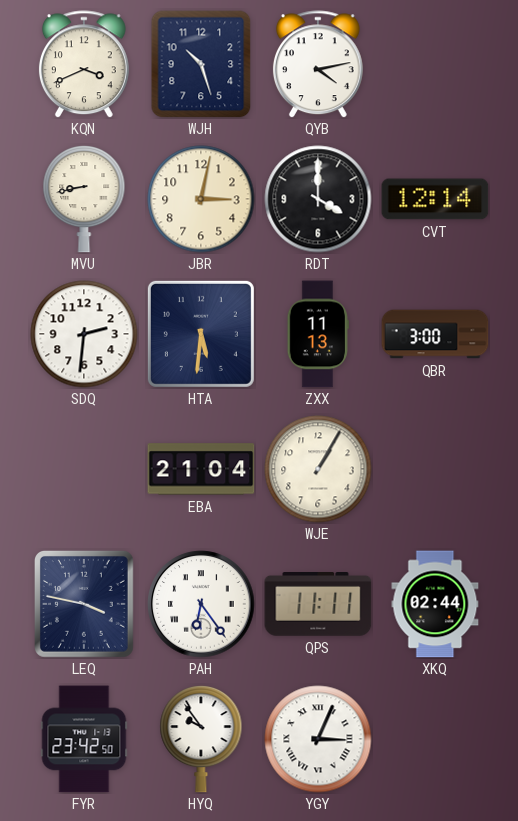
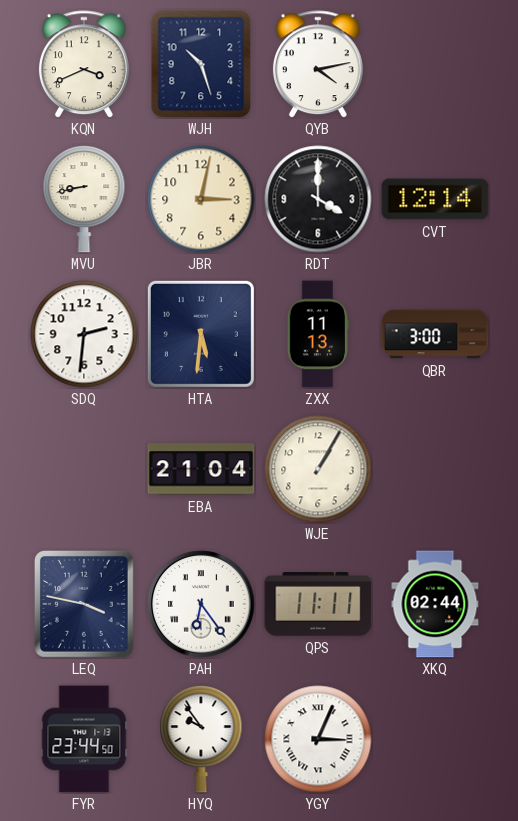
FYR: 23:42 -> 23:44 (84, 739)
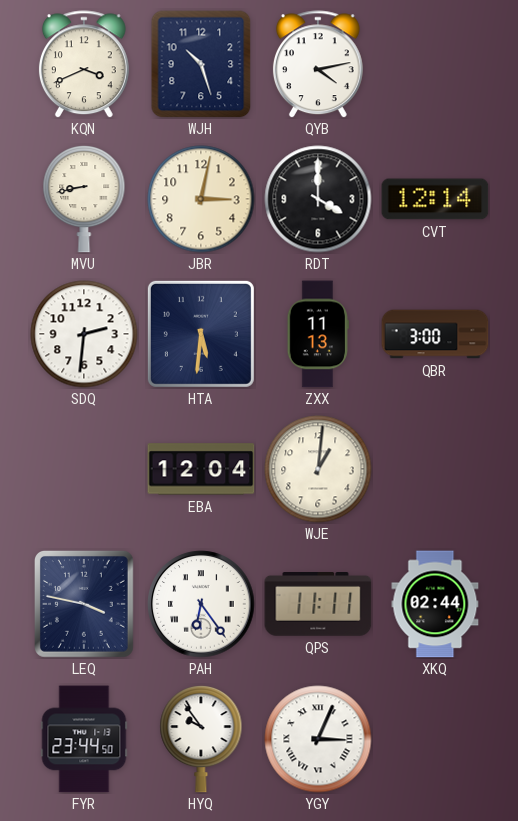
EBA: 21:04 -> 12:04 (201, 469)
WJE: 1:05 -> 1:01 (318, 469)
